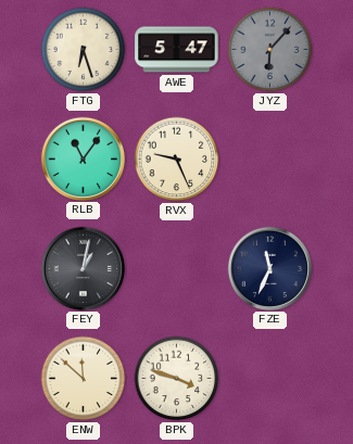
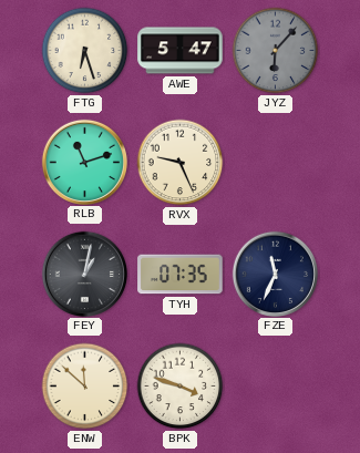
RLB: 11:06 -> 11:12 (84, 162)
TYH: none -> 07:35 (181, 275)
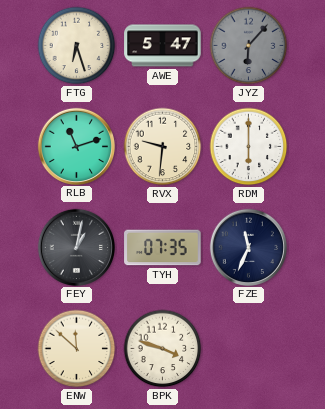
RVX: 9:26 -> 9:31 (163, 147)
RDM: none -> 6:00 (249, 147)
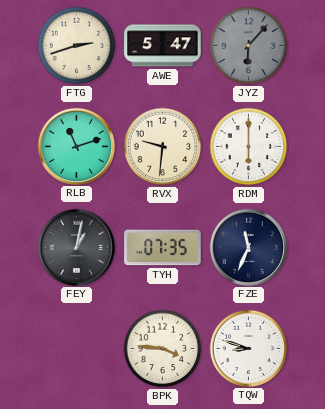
FTG: 6:27 -> 2:42 (77, 46)
ENW: 11:52 -> none (77, 349)
BPK: 3:48 -> 3:46 (163, 349)
TQW: none -> 8:48 (248, 348)
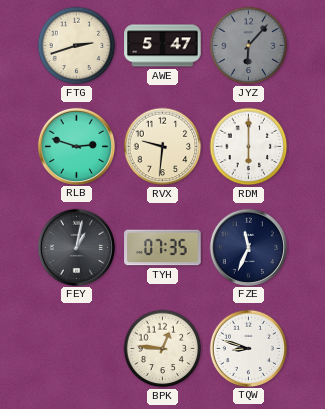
RLB: 11:12 -> 2:48 (76, 146)
BPK: 3:46 -> 12:46 (163, 349)
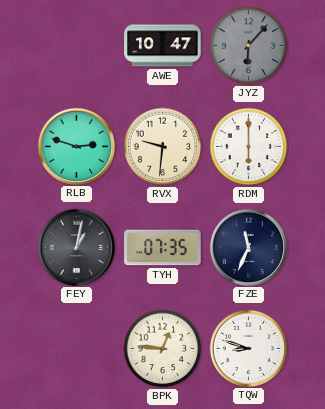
FTG: 2:42 -> none (77, 46)
AWE: 5:47 -> 10:47 (163, 46)
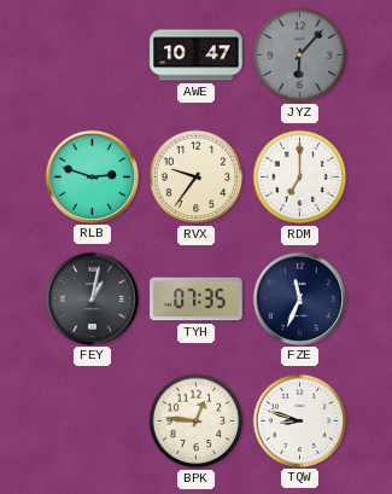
RVX: 9:31 -> 9:36 (197, 178)
RDM: 6:00 -> 7:00 (300, 178)
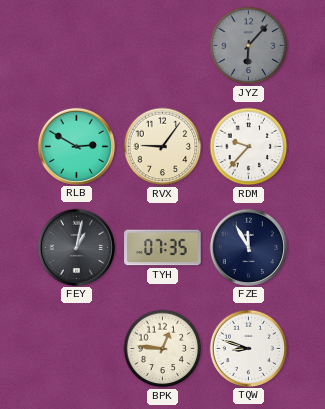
AWE: 10:47 -> none (197, 56)
RLB: 2:48 -> 2:50 (76, 146)
RVX: 9:36 -> 9:06 (163, 147)
RDM: 7:00 -> 9:37 (249, 147)
FZE: 11:34 -> 11:55 (248, 247)
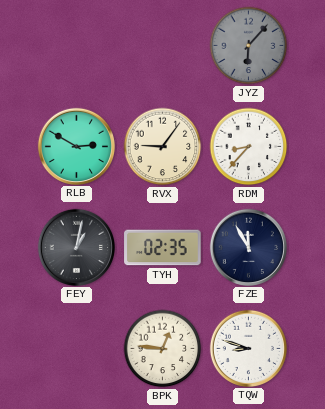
RDM: 9:37 -> 8:37 (249, 147)
TYH: 07:35 -> 02:35 (163, 248)
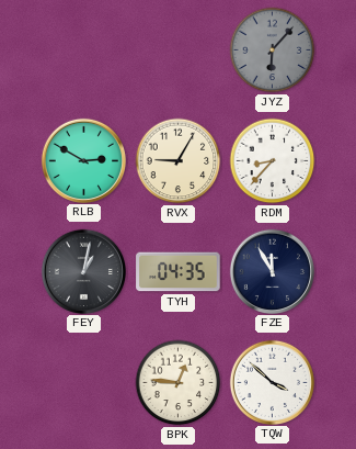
RVX: 9:06 -> 9:05 (179, 161)
TYH: 02:35 -> 04:35 (179, 272)
TQW: 8:48 -> 3:52 (272, 382)
